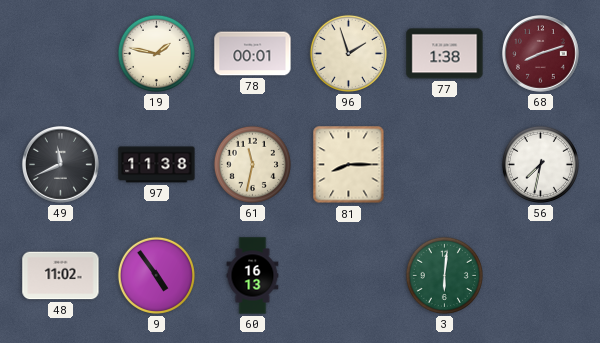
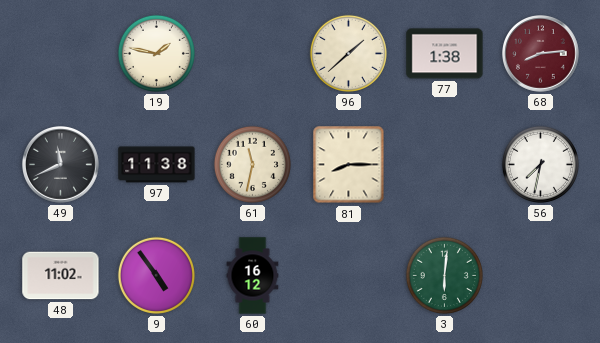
78: 00:01 -> none (253, 54)
96: 1:57 -> 1:38 (348, 53)
68: 8:12 -> 8:14 (541, 54)
60: 16:13 -> 16:12 (253, 276)
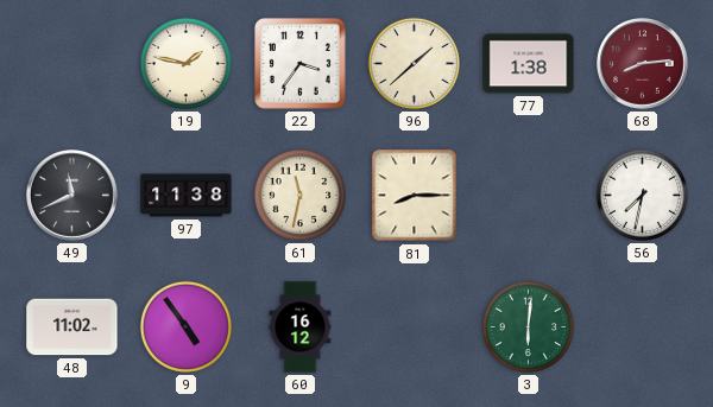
22: none -> 3:36 (301, 64)
